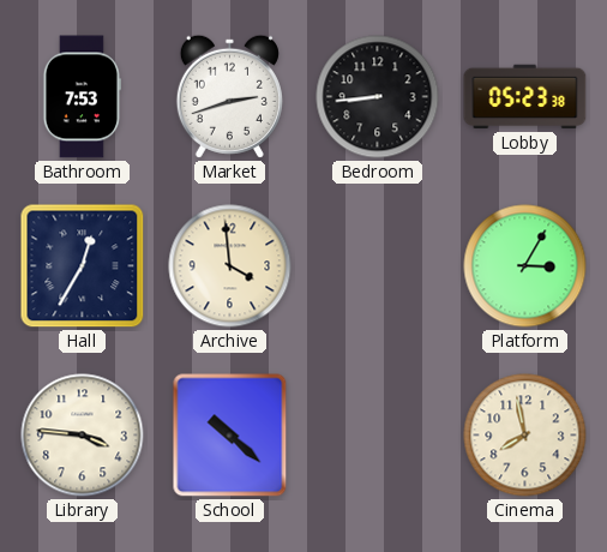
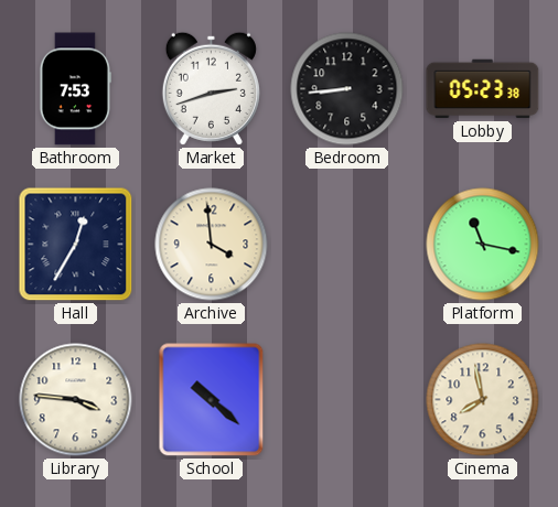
Platform: 3:05 -> 11:17 (483, 245)
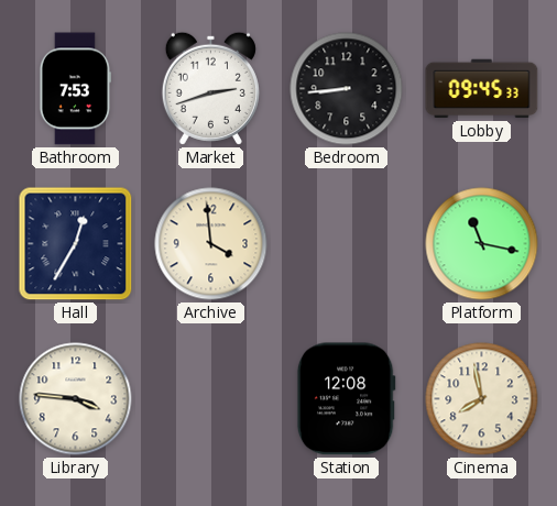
Lobby: 05:23 -> 09:45 (482, 89)
School: 10:22 -> none (212, 400)
Station: none -> 12:08 (346, 399)
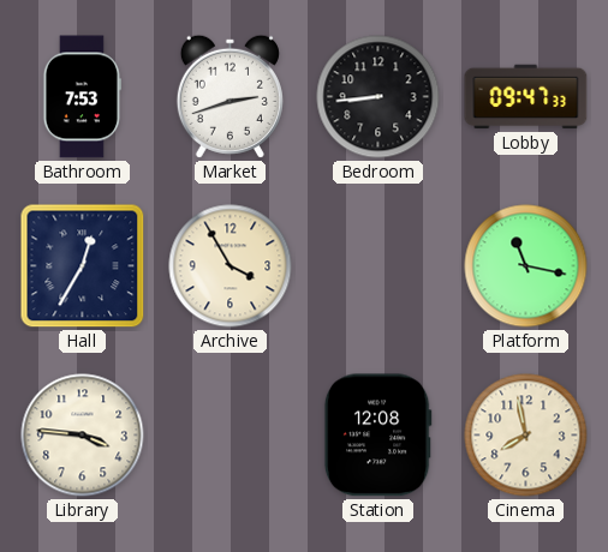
Lobby: 09:45 -> 09:47 (526, 97)
Archive: 3:59 -> 3:55 (231, 266)
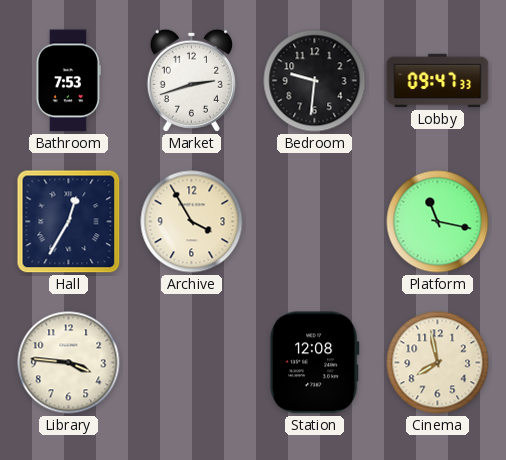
Bedroom: 8:44 -> 9:31 (315, 81)
